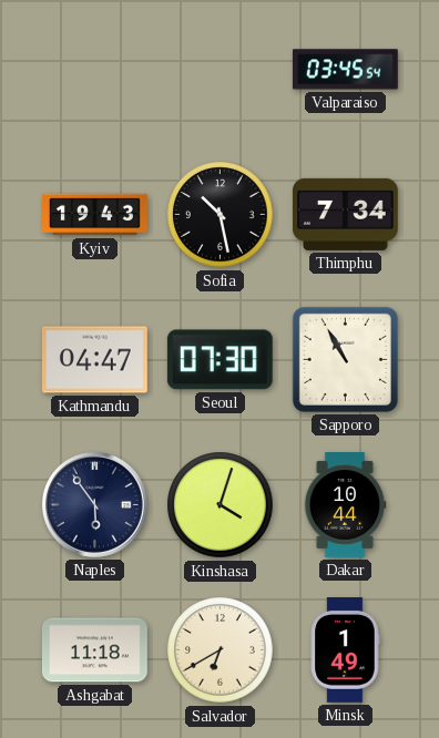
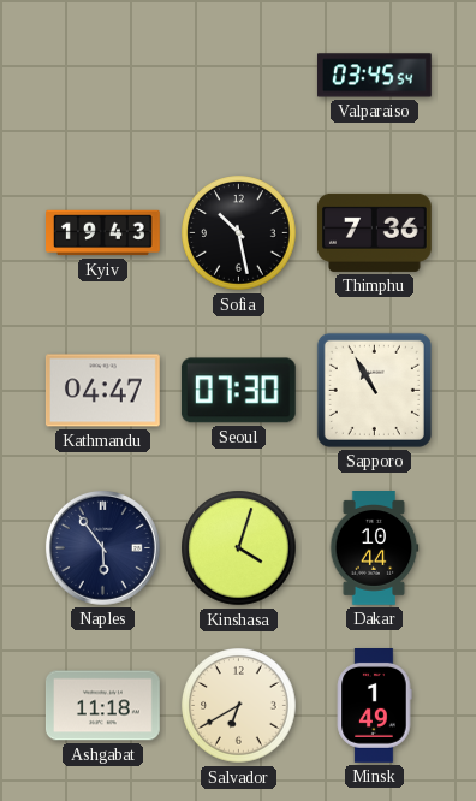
Thimphu: 7:34 -> 7:36 (374, 232)
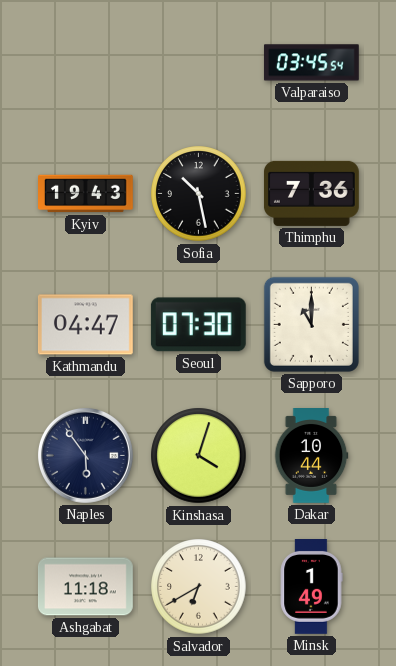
Sapporo: 10:55 -> 11:00 (311, 324)
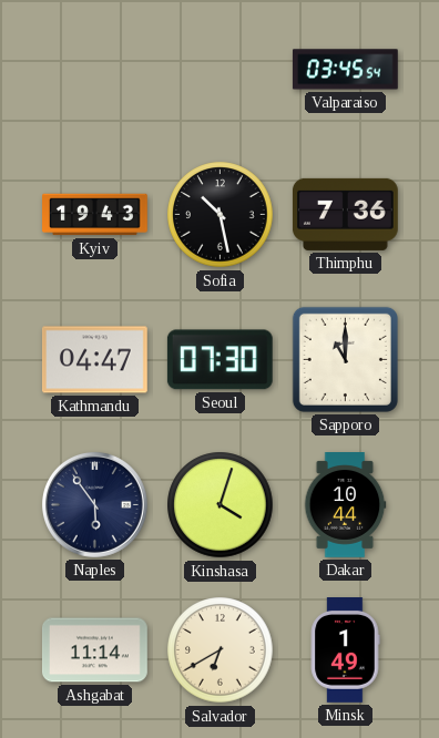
Ashgabat: 11:18 -> 11:14 (94, 650)
